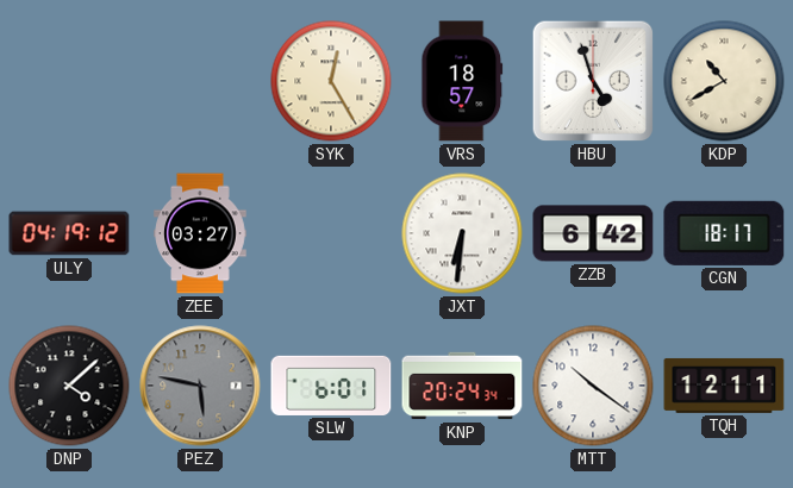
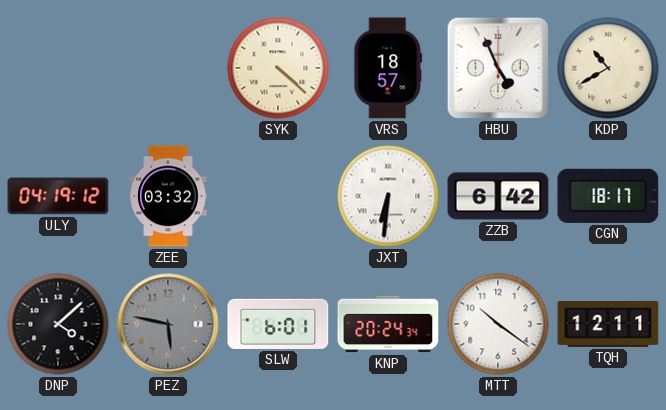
SYK: 12:25 -> 4:22 (278, 68)
HBU: 4:57 -> 4:56 (498, 68)
ZEE: 03:27 -> 03:32 (168, 196)
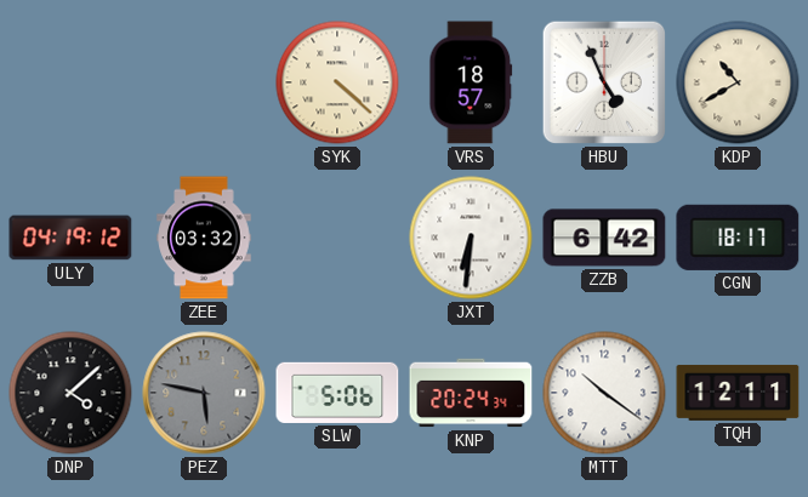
SLW: 6:01 -> 5:06 (337, 393)
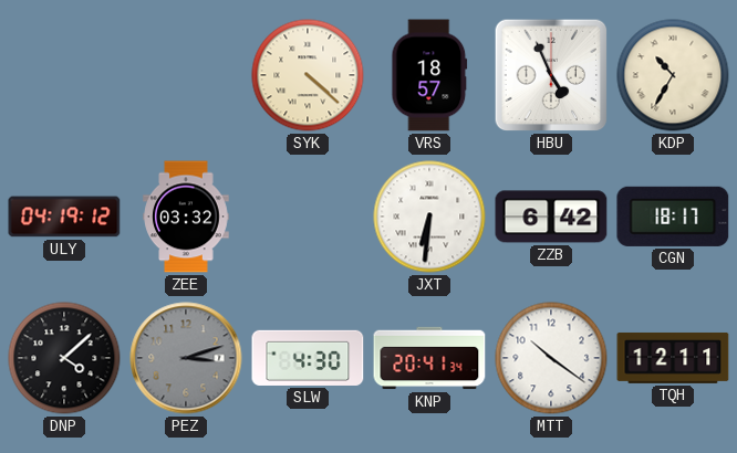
KDP: 10:40 -> 10:35 (673, 75)
PEZ: 5:47 -> 3:12 (186, 358)
SLW: 5:06 -> 4:30 (308, 358)
KNP: 20:24 -> 20:41 (429, 358)
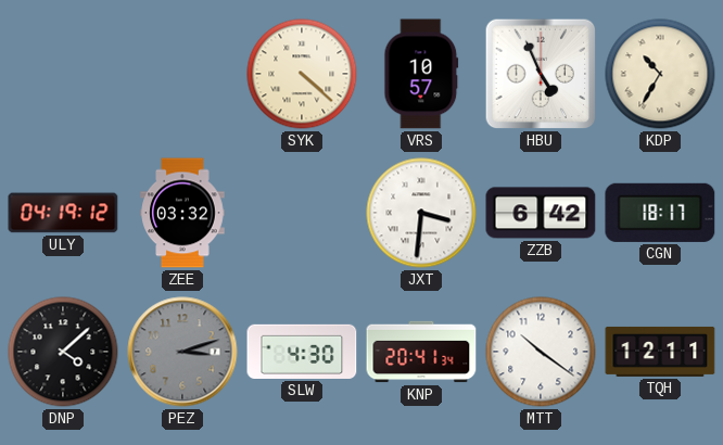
VRS: 18:57 -> 10:57 (421, 74)
JXT: 6:31 -> 3:31 (421, 213)
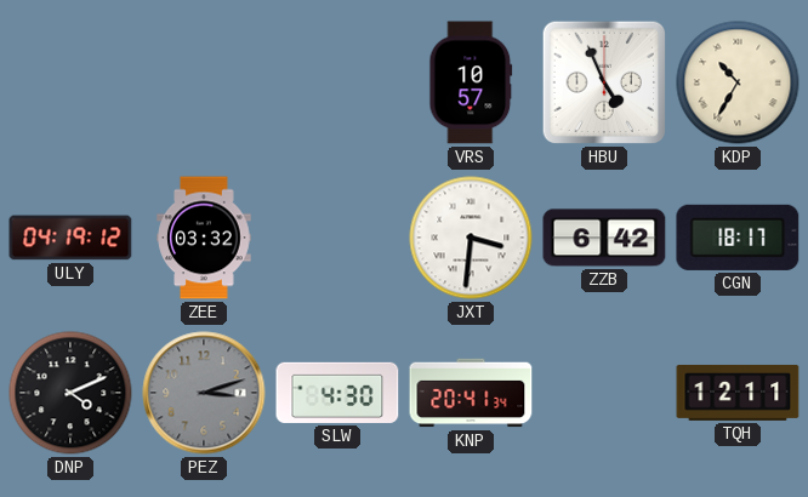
SYK: 4:22 -> none (302, 74)
DNP: 4:08 -> 4:11 (70, 393)
MTT: 10:21 -> none (541, 352)
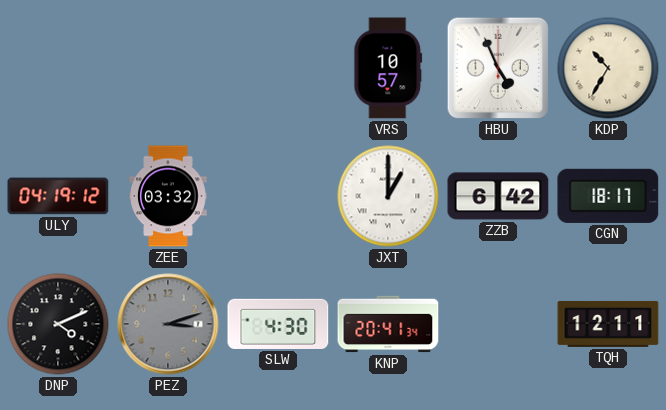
JXT: 3:31 -> 1:00 (388, 196)
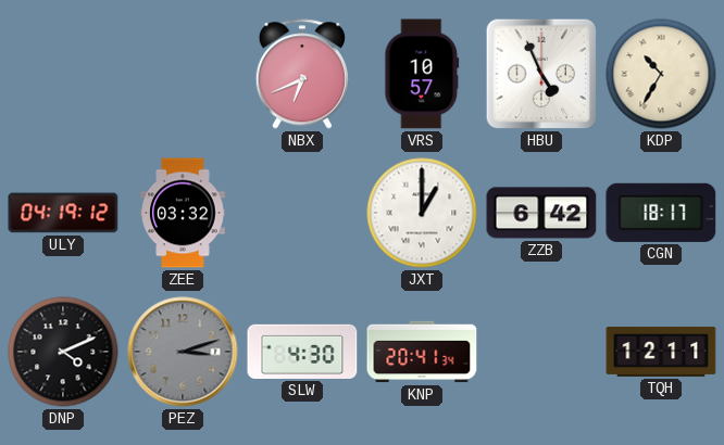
NBX: none -> 6:41 (302, 74)
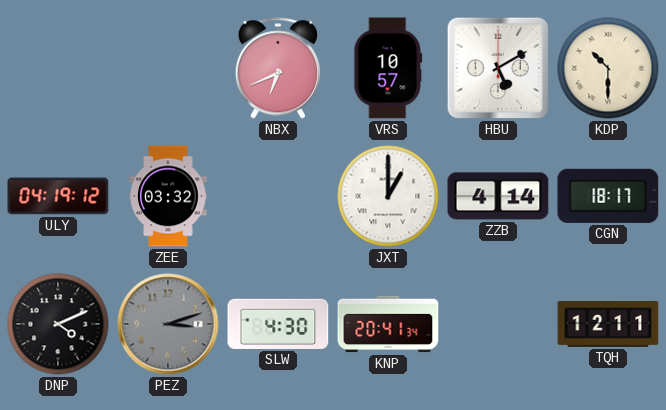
HBU: 4:56 -> 5:10 (498, 68)
KDP: 10:35 -> 10:30 (608, 68)
ZZB: 6:42 -> 4:14 (498, 196)
